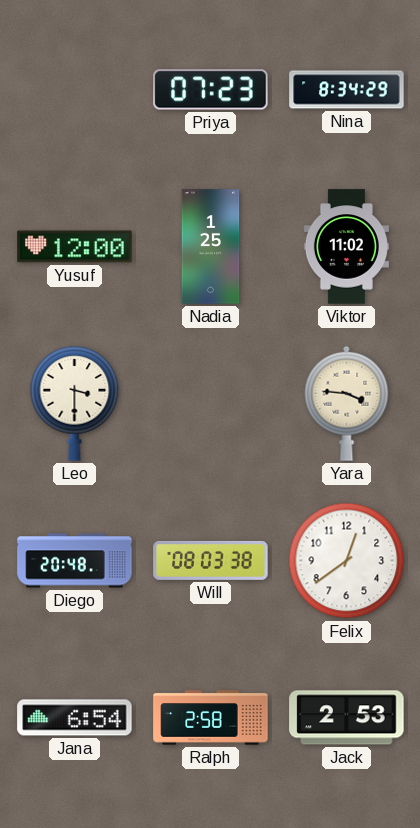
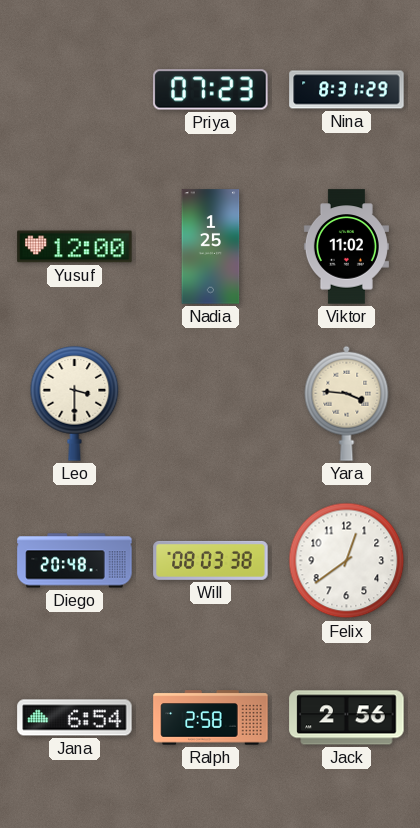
Nina: 8:34 -> 8:31 (347, 90)
Jack: 2:53 -> 2:56 (347, 718)
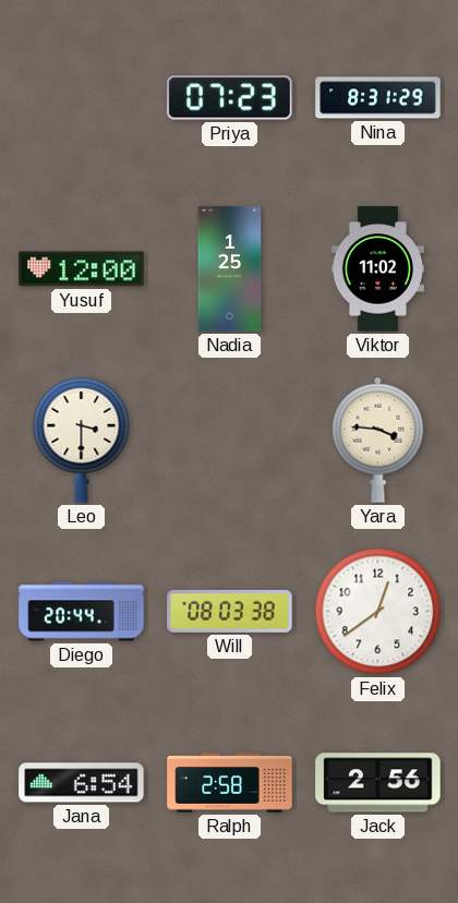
Diego: 20:48 -> 20:44 (82, 612)
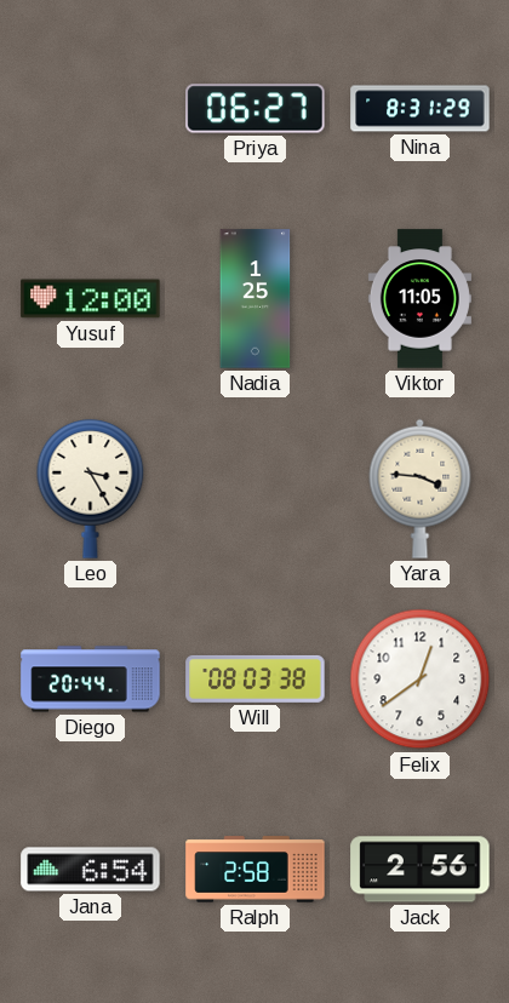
Priya: 07:23 -> 06:27 (256, 109)
Viktor: 11:02 -> 11:05 (419, 299)
Leo: 3:30 -> 3:25 (91, 488)
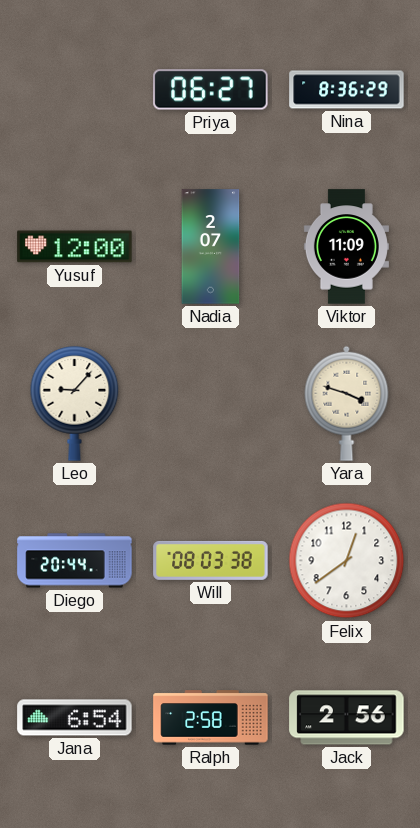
Nina: 8:31 -> 8:36 (347, 90)
Nadia: 1:25 -> 2:07 (211, 247)
Viktor: 11:05 -> 11:09 (346, 247)
Leo: 3:25 -> 9:07 (75, 403)
Yara: 3:46 -> 3:48 (347, 403)
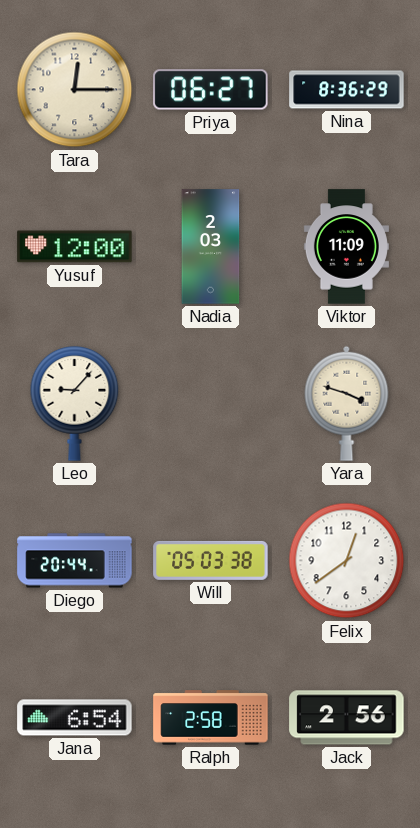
Tara: none -> 12:15 (75, 90)
Nadia: 2:07 -> 2:03 (211, 247)
Will: 08:03 -> 05:03 (211, 560)
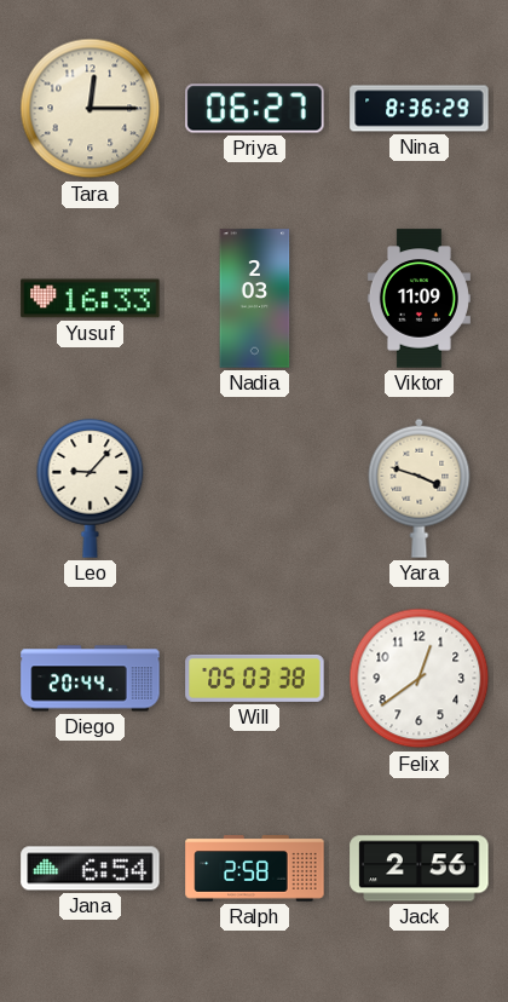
Yusuf: 12:00 -> 16:33 (91, 299)
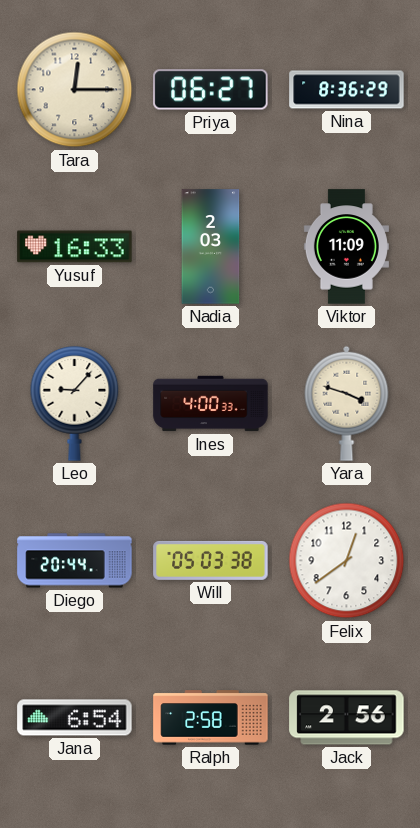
Ines: none -> 4:00 (211, 404)
